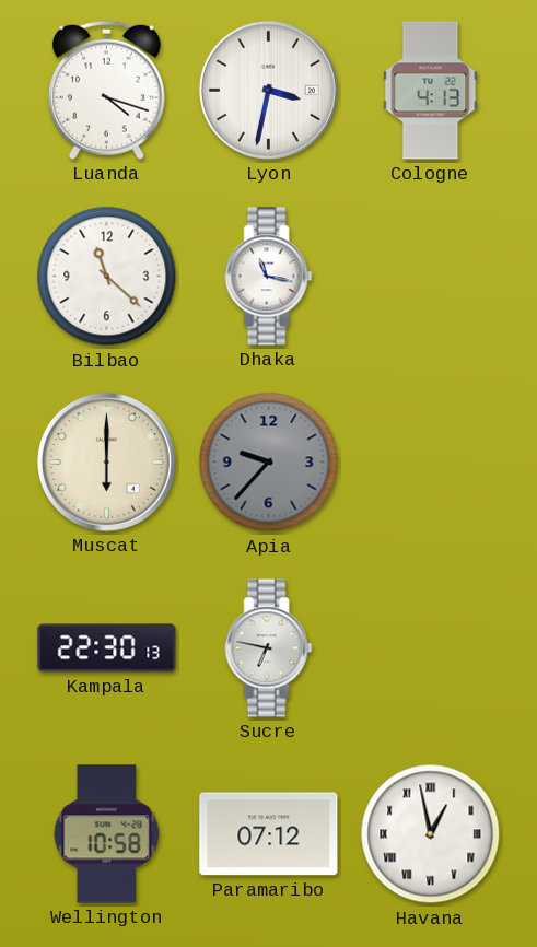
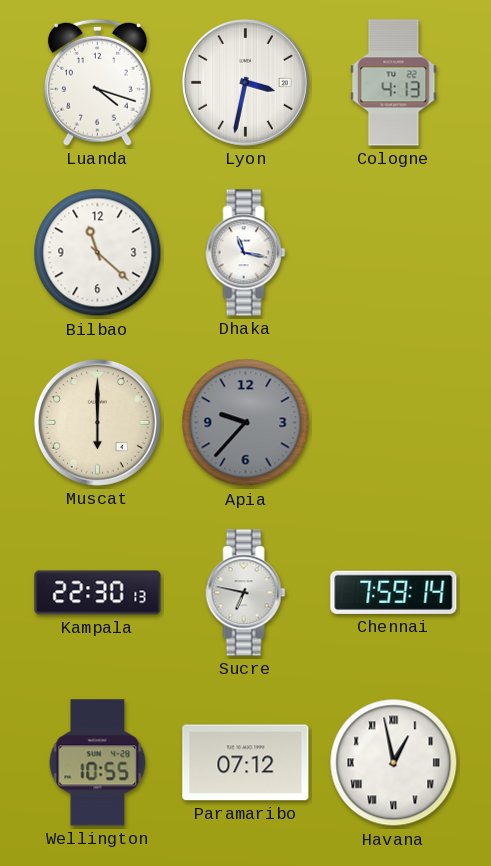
Chennai: none -> 7:59 (394, 592)
Wellington: 10:58 -> 10:55 (98, 763)
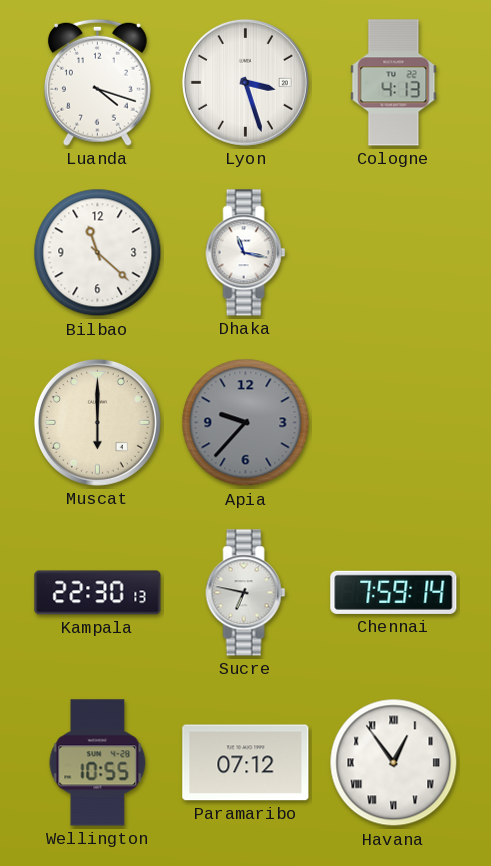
Lyon: 3:32 -> 3:27 (245, 82)
Havana: 12:58 -> 12:54 (394, 763)
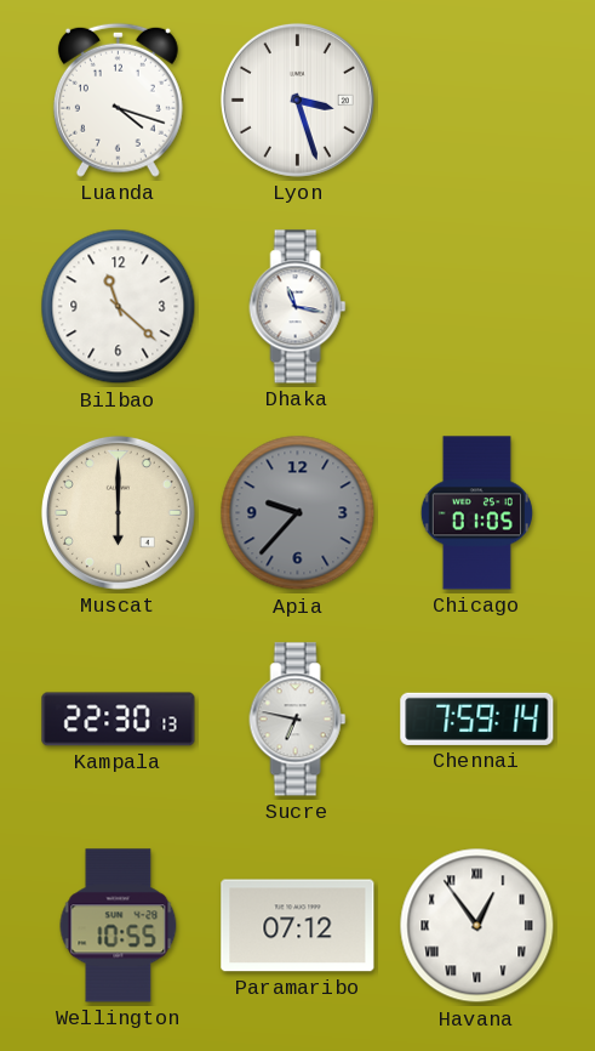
Cologne: 4:13 -> none (394, 83)
Chicago: none -> 01:05 (476, 513)
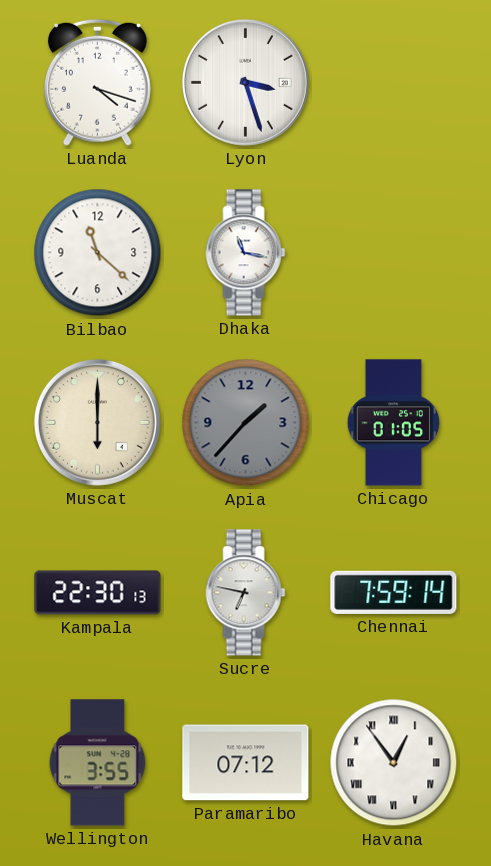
Apia: 9:37 -> 1:37 (246, 423)
Wellington: 10:55 -> 3:55 (98, 763)
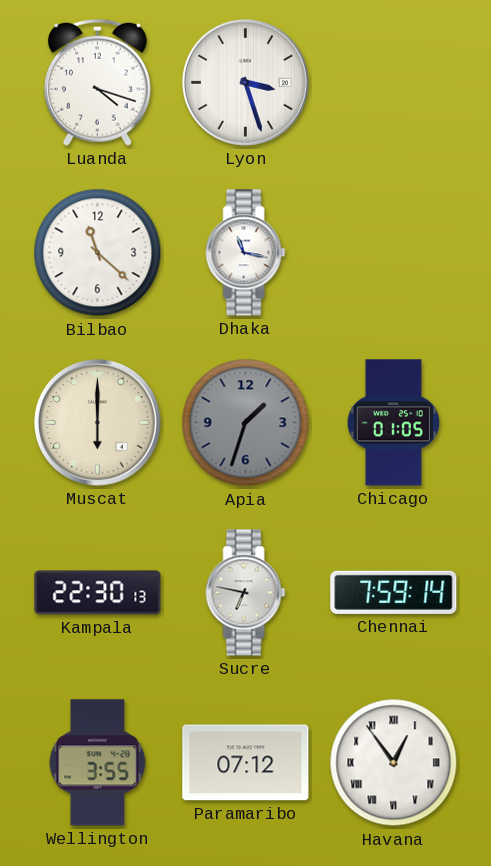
Apia: 1:37 -> 1:33 (246, 423)
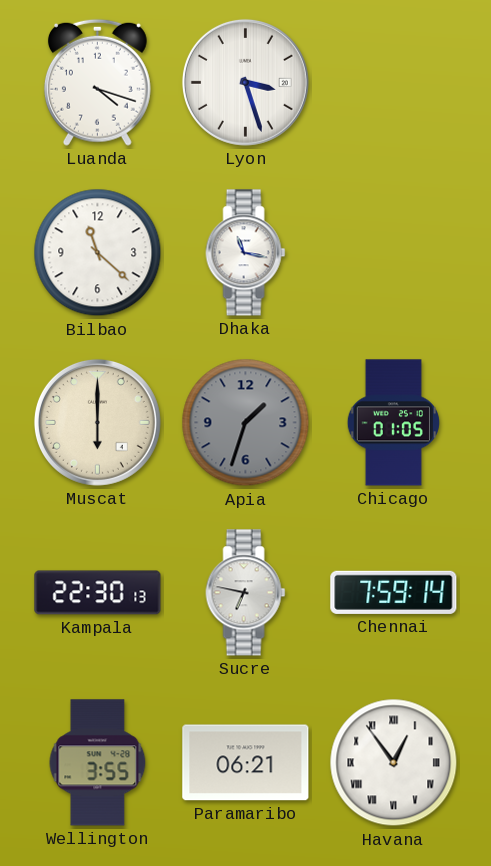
Paramaribo: 07:12 -> 06:21 (246, 763)
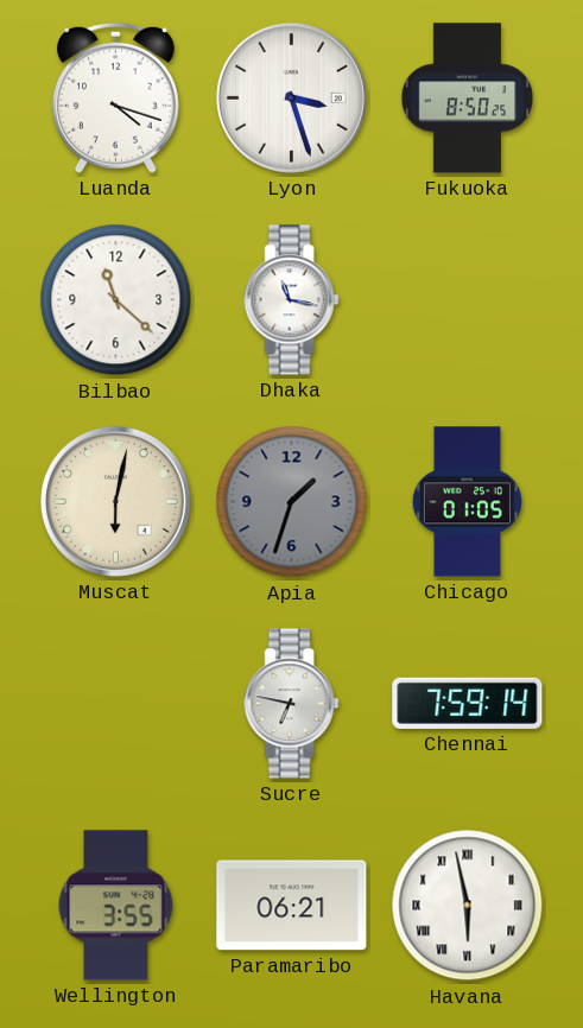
Fukuoka: none -> 8:50 (467, 99)
Muscat: 6:00 -> 6:02 (115, 501)
Kampala: 22:30 -> none (98, 593)
Havana: 12:54 -> 5:58 (468, 906)
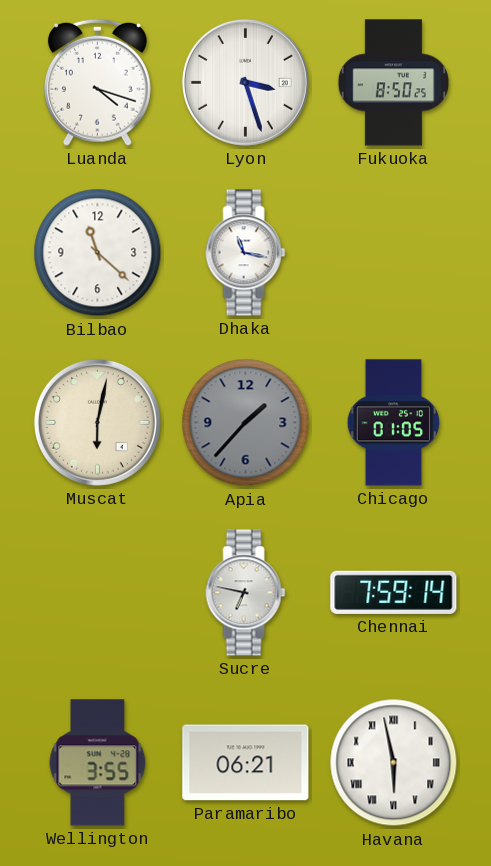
Apia: 1:33 -> 1:37 (246, 423)
